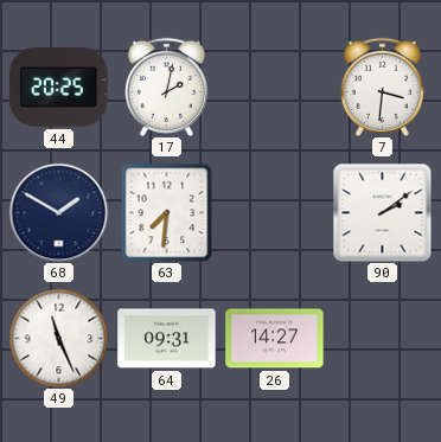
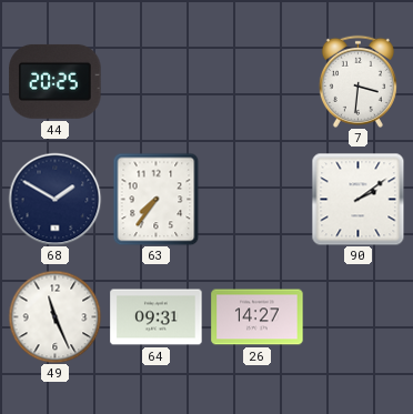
17: 2:02 -> none (166, 87)
63: 7:31 -> 7:36 (157, 199)
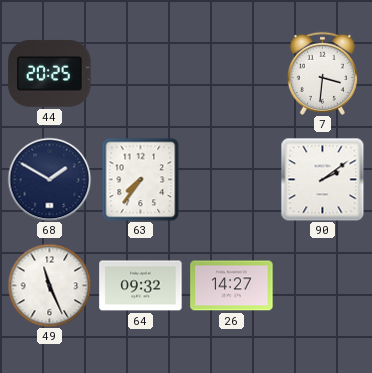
64: 09:31 -> 09:32 (141, 286)
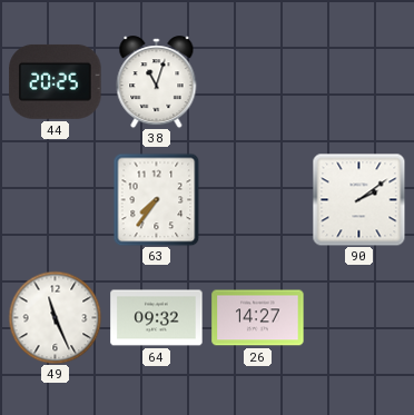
38: none -> 11:03 (157, 82)
7: 3:31 -> none (322, 73)
68: 1:50 -> none (49, 179)
